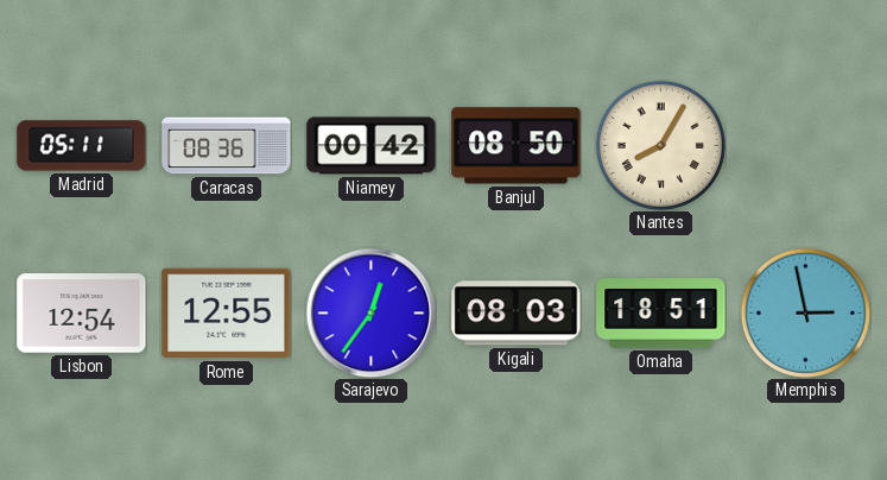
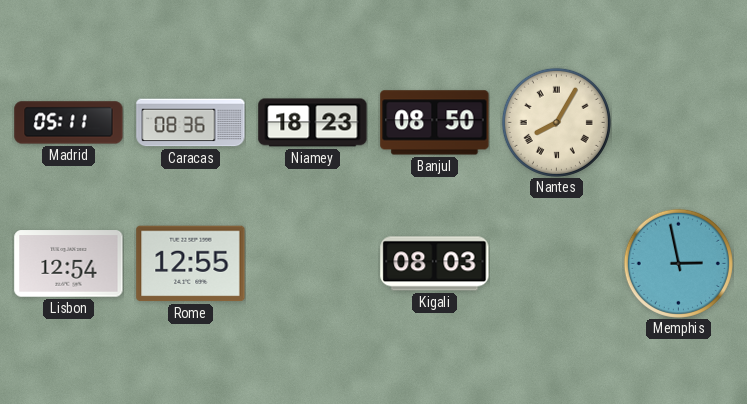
Niamey: 00:42 -> 18:23 (313, 123)
Sarajevo: 12:36 -> none (370, 312)
Omaha: 18:51 -> none (661, 314)
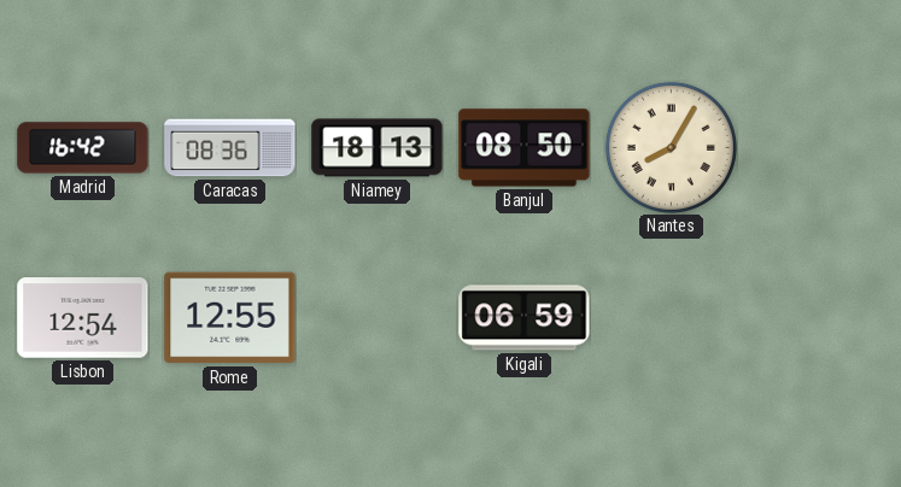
Madrid: 05:11 -> 16:42 (83, 148)
Niamey: 18:23 -> 18:13 (378, 148)
Kigali: 08:03 -> 06:59 (525, 318)
Memphis: 2:58 -> none (678, 263)
